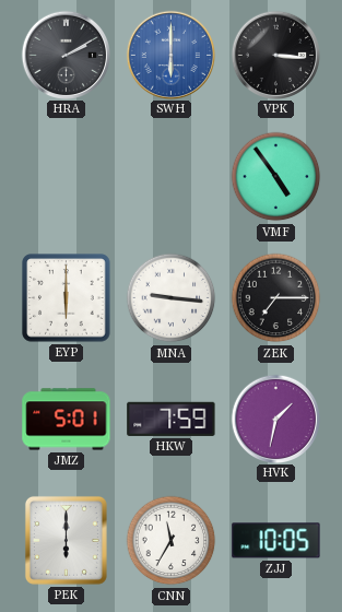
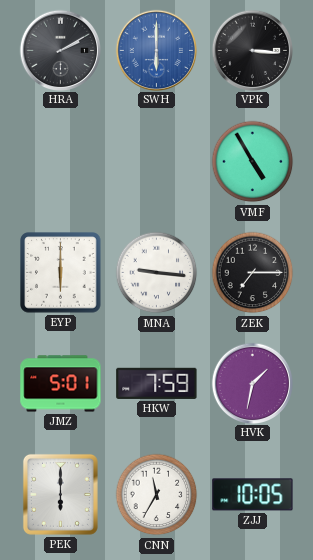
VMF: 4:54 -> 4:55 (253, 162)
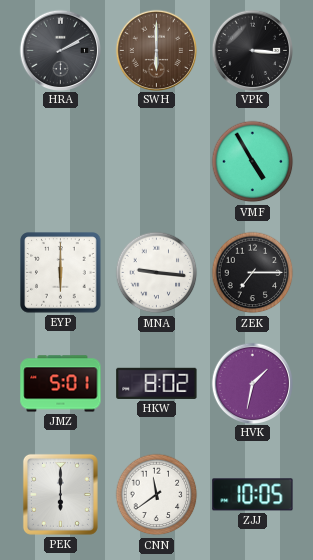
SWH dial: blue -> brown (156, 50)
HKW: 7:59 -> 8:02 (157, 383)
CNN: 11:35 -> 11:39 (157, 495)
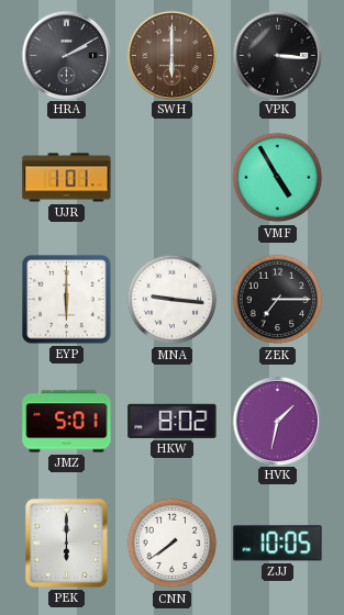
UJR: none -> 1:01 (67, 178)
CNN: 11:39 -> 7:39 (173, 544)
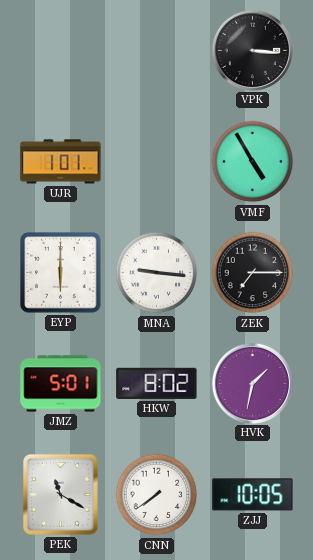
HRA: 2:10 -> none (66, 55)
SWH: 6:00 -> none (171, 55)
PEK: 6:00 -> 11:20 (60, 494)
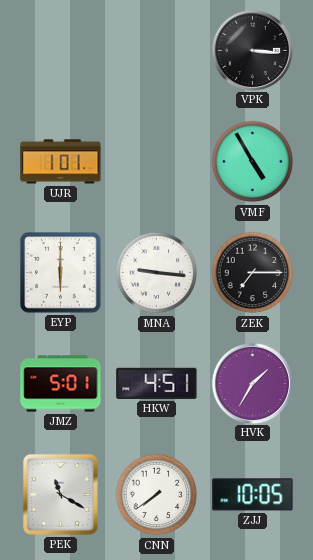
HKW: 8:02 -> 4:51 (157, 383)
HVK: 1:32 -> 1:35 (252, 383)
